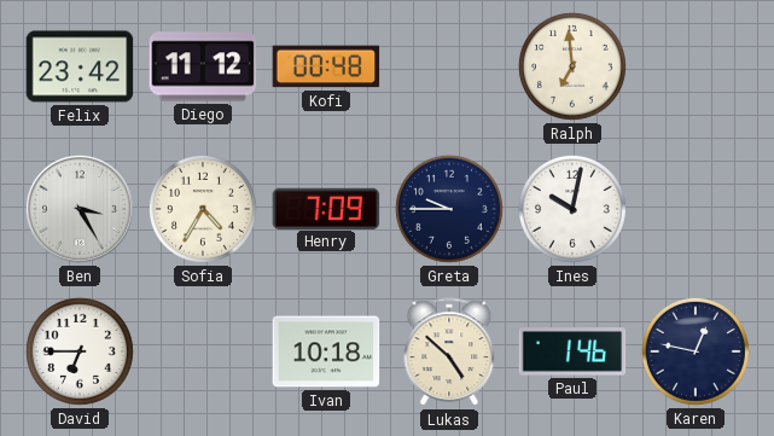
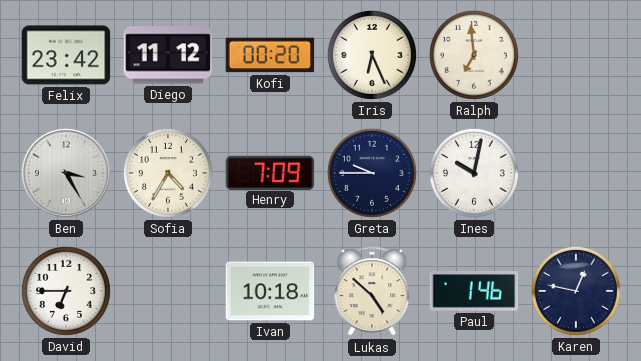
Kofi: 00:48 -> 00:20 (270, 55)
Iris: none -> 6:26 (372, 55)
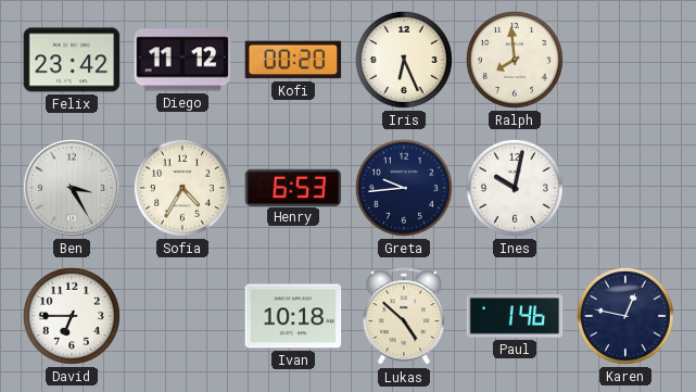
Ralph: 6:59 -> 7:59 (515, 60)
Henry: 7:09 -> 6:53 (293, 187)
Greta: 9:45 -> 9:44 (404, 188)
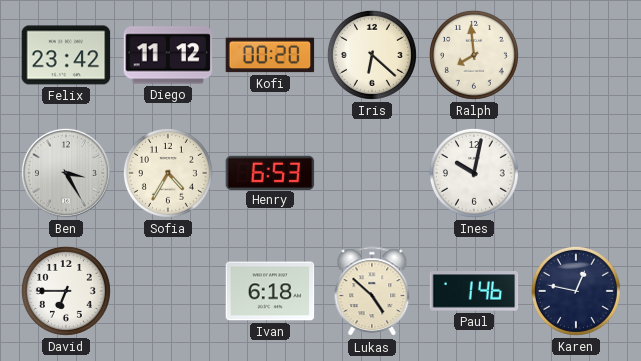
Iris: 6:26 -> 6:22 (372, 55)
Greta: 9:44 -> none (404, 188)
Ivan: 10:18 -> 6:18 (270, 291)
